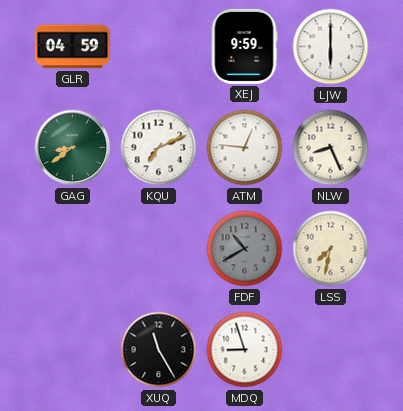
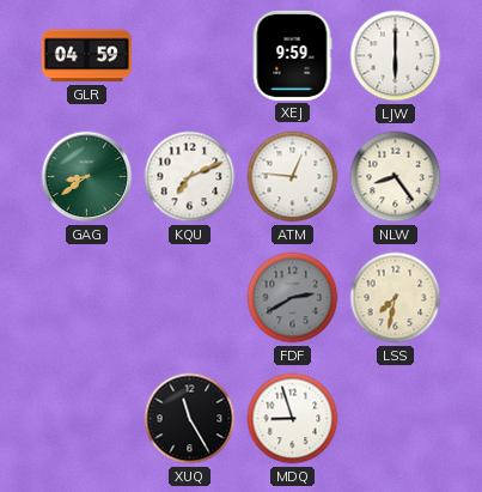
NLW: 8:26 -> 8:24 (396, 177)
FDF: 10:40 -> 2:40 (293, 298)
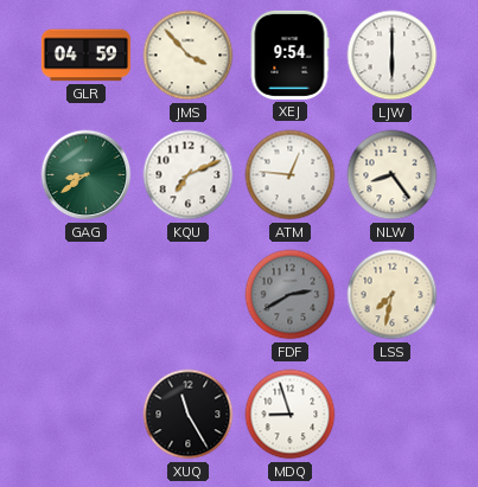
JMS: none -> 3:53 (189, 56)
XEJ: 9:59 -> 9:54 (289, 55)
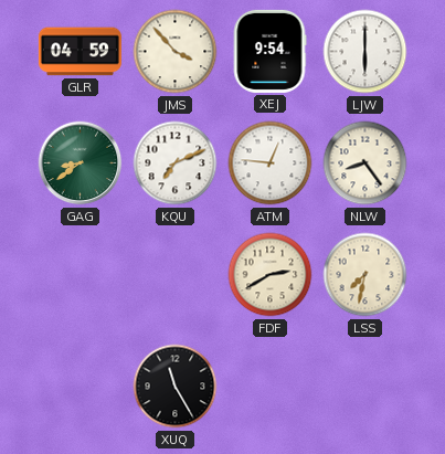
FDF dial: grey -> cream (271, 275)
MDQ: 8:57 -> none (291, 415)
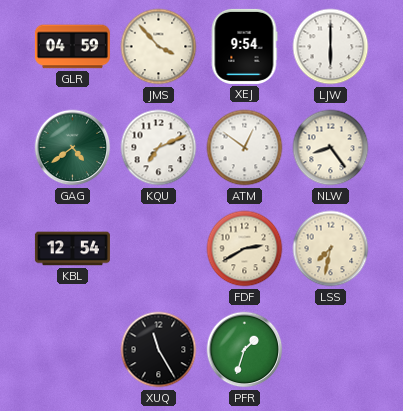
GAG: 8:39 -> 4:39 (73, 148)
ATM: 12:46 -> 12:51 (245, 148)
KBL: none -> 12:54 (72, 249)
PFR: none -> 1:33 (245, 350)
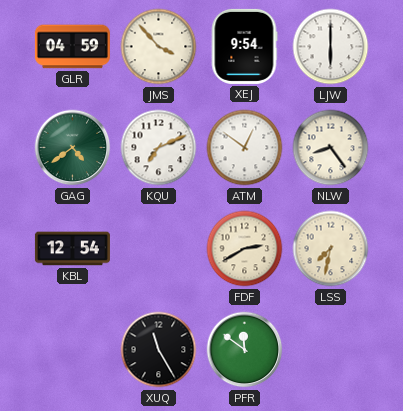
PFR: 1:33 -> 11:51 (245, 350)
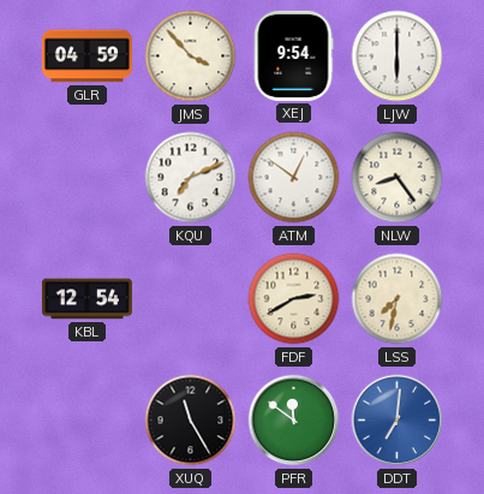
GAG: 4:39 -> none (73, 148)
DDT: none -> 7:01 (398, 421)
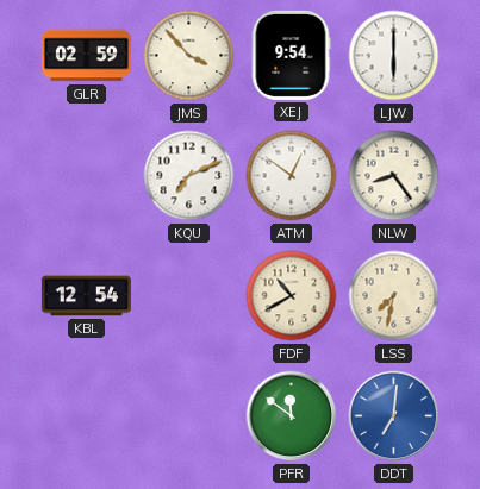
GLR: 04:59 -> 02:59 (86, 56)
FDF: 2:40 -> 10:40 (292, 296)
XUQ: 11:25 -> none (191, 421)
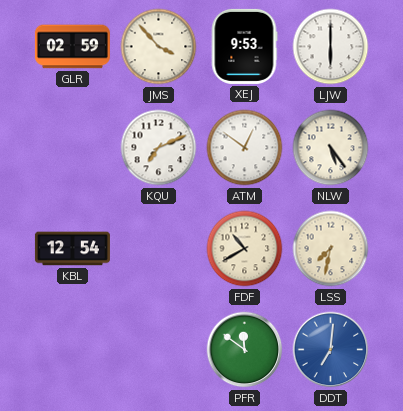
XEJ: 9:54 -> 9:53 (244, 46)
NLW: 8:24 -> 5:24 (331, 148)
